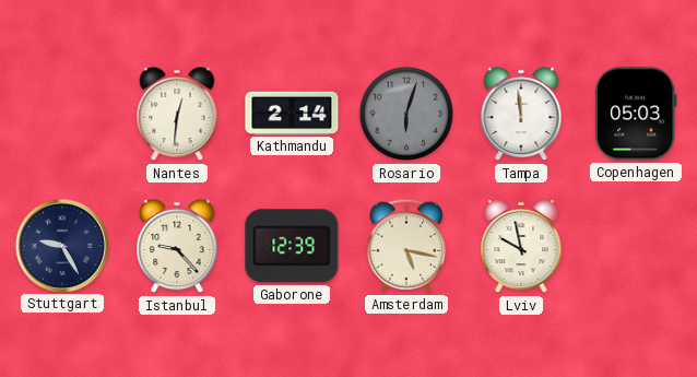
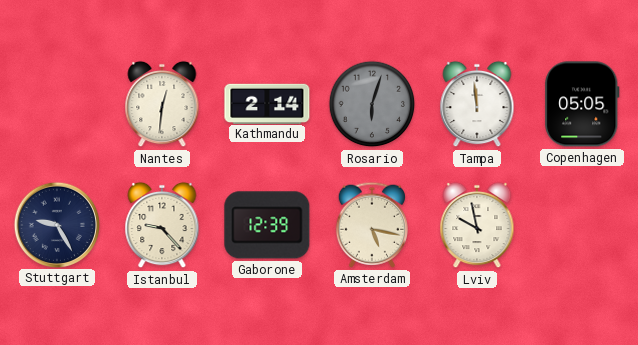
Copenhagen: 05:03 -> 05:05 (582, 104)
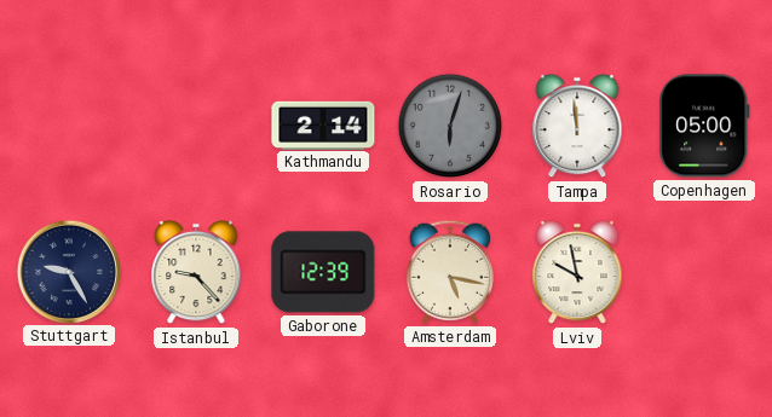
Nantes: 12:31 -> none (162, 104)
Copenhagen: 05:05 -> 05:00 (704, 126)
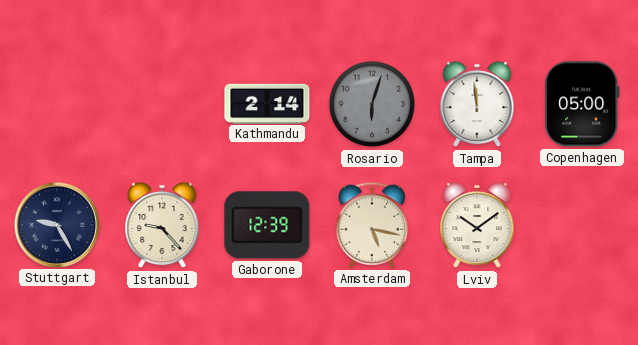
Lviv: 9:58 -> 10:09 (477, 225)
